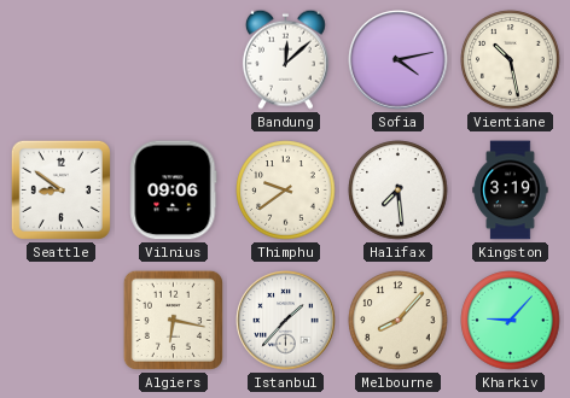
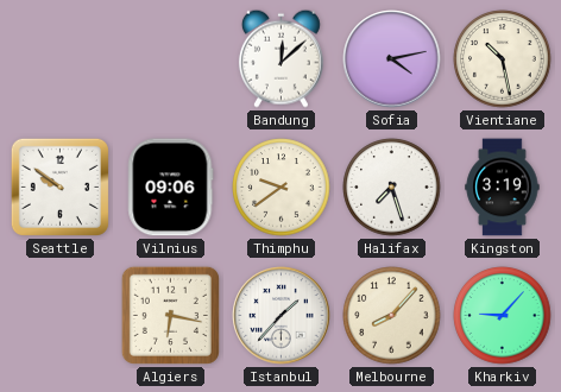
Seattle: 8:51 -> 9:51 (59, 186)
Halifax: 7:29 -> 7:27 (392, 188)
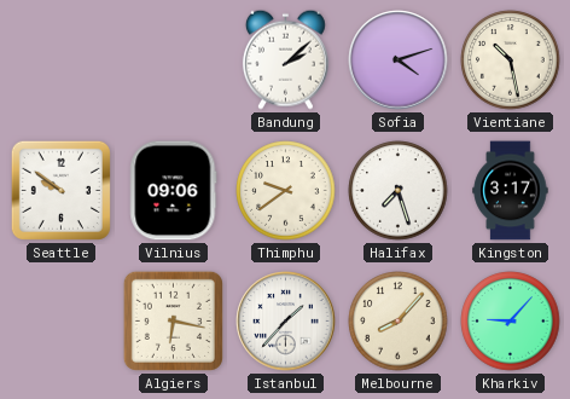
Bandung: 12:08 -> 2:08 (285, 59)
Sofia: 4:13 -> 4:12 (399, 60)
Kingston: 3:19 -> 3:17 (511, 191)
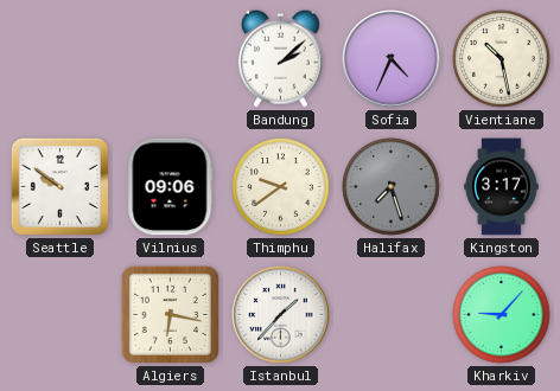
Sofia: 4:12 -> 4:34 (392, 59)
Halifax dial: white -> grey (392, 187)
Melbourne: 8:07 -> none (399, 322)
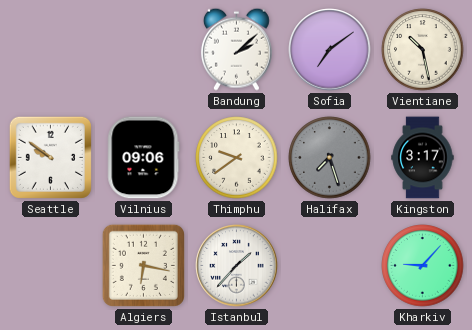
Sofia: 4:34 -> 7:09 (330, 50)
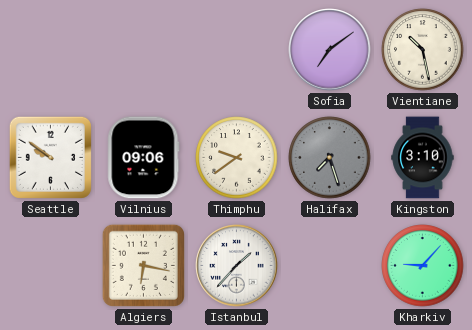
Bandung: 2:08 -> none (236, 49)
Kingston: 3:17 -> 3:10 (423, 158)
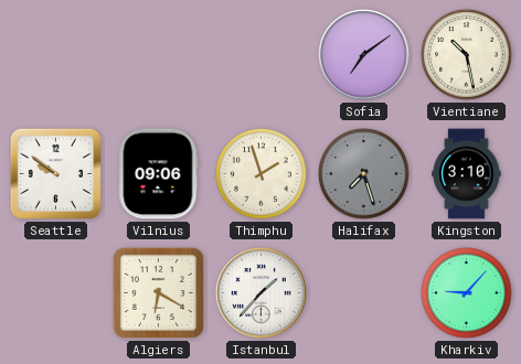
Thimphu: 9:39 -> 1:57 (262, 174)
Algiers: 6:17 -> 6:20 (158, 292)
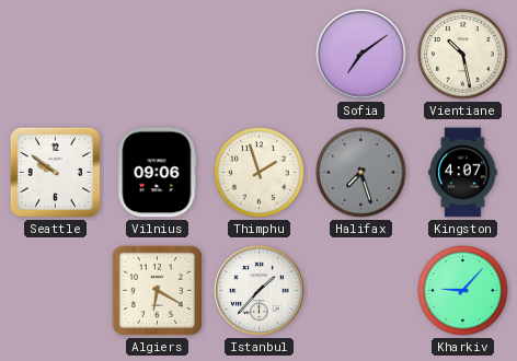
Kingston: 3:10 -> 4:07 (463, 173)
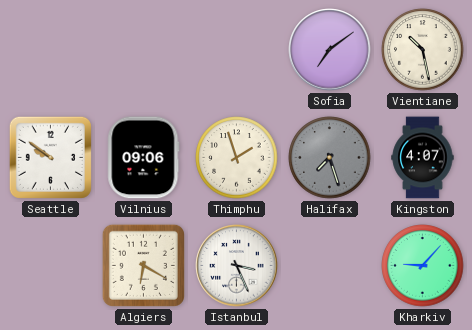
Istanbul: 1:37 -> 3:26 (237, 266)
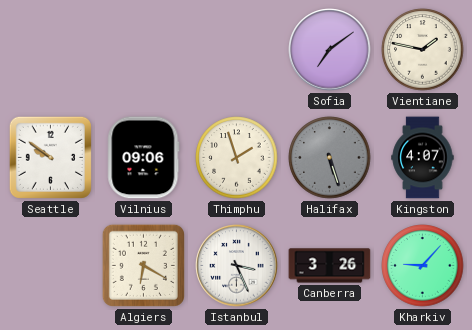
Vientiane: 10:28 -> 1:47 (423, 50)
Halifax: 7:27 -> 5:27 (330, 158)
Canberra: none -> 3:26 (330, 266)
